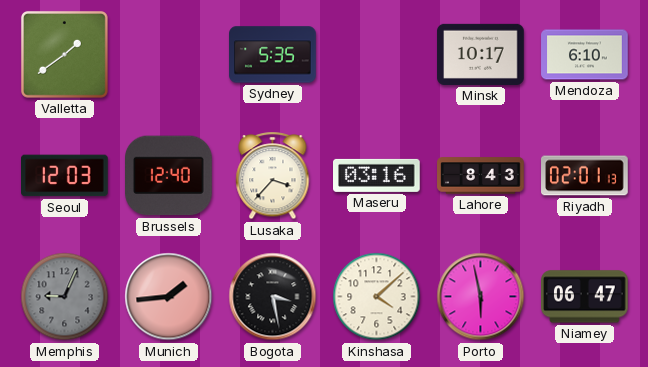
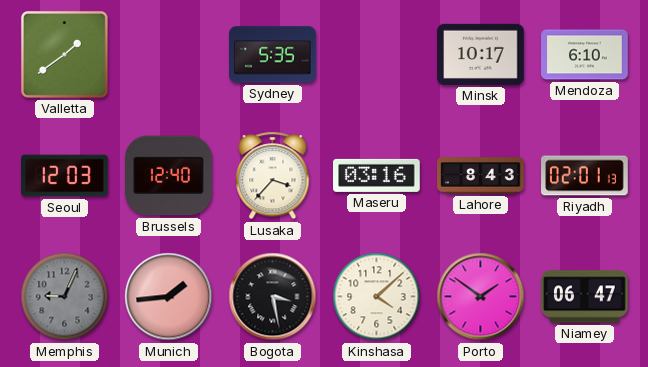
Porto: 5:58 -> 1:51 (481, 297)
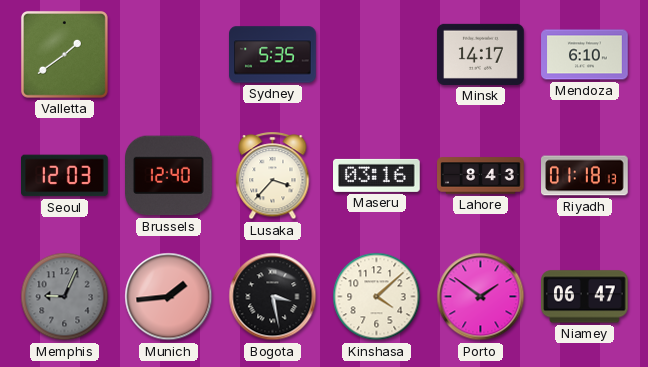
Minsk: 10:17 -> 14:17 (481, 54)
Riyadh: 02:01 -> 01:18 (585, 176)
